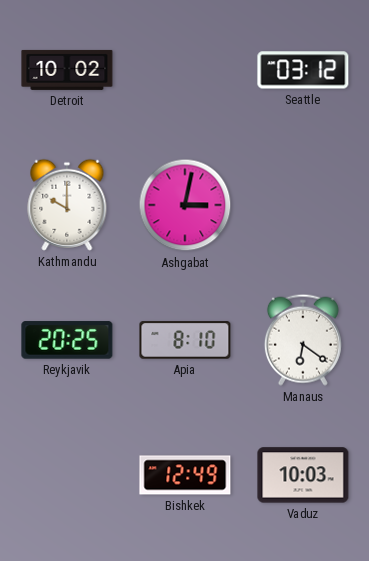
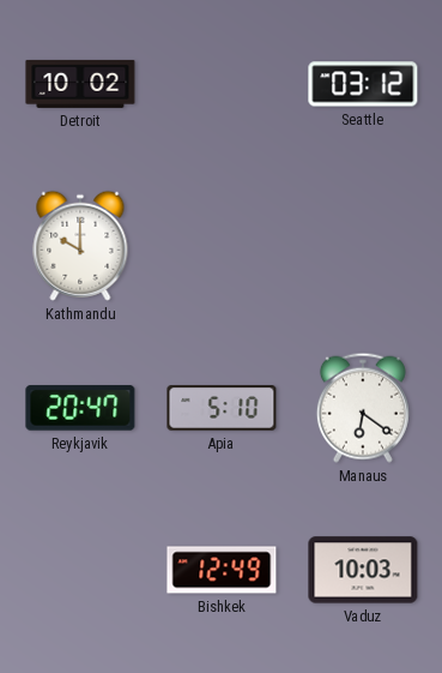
Ashgabat: 3:02 -> none (185, 205)
Reykjavik: 20:25 -> 20:47 (80, 408)
Apia: 8:10 -> 5:10 (222, 408)
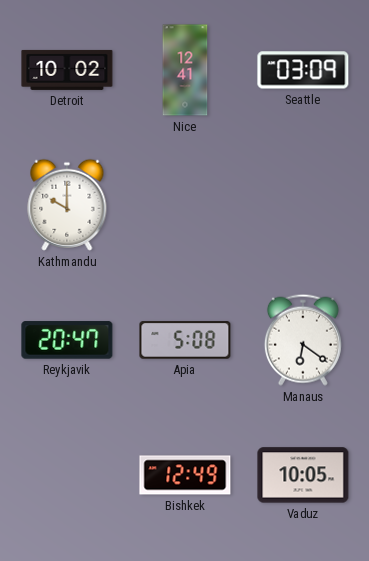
Nice: none -> 12:41 (185, 70)
Seattle: 03:12 -> 03:09 (303, 70)
Apia: 5:10 -> 5:08 (185, 340)
Vaduz: 10:03 -> 10:05 (303, 475)
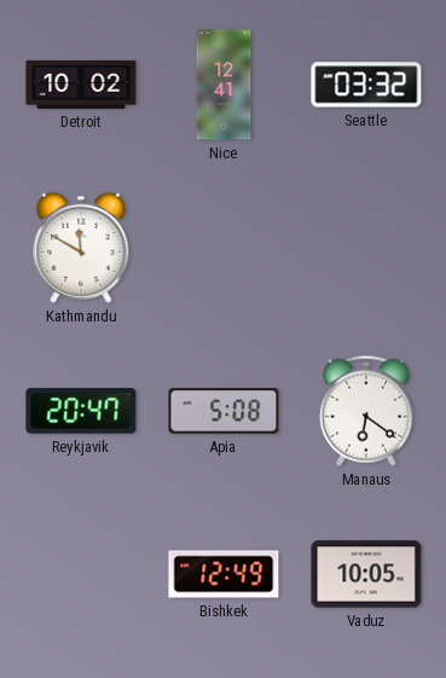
Seattle: 03:09 -> 03:32 (366, 85)
Kathmandu: 10:00 -> 11:50 (81, 248)
